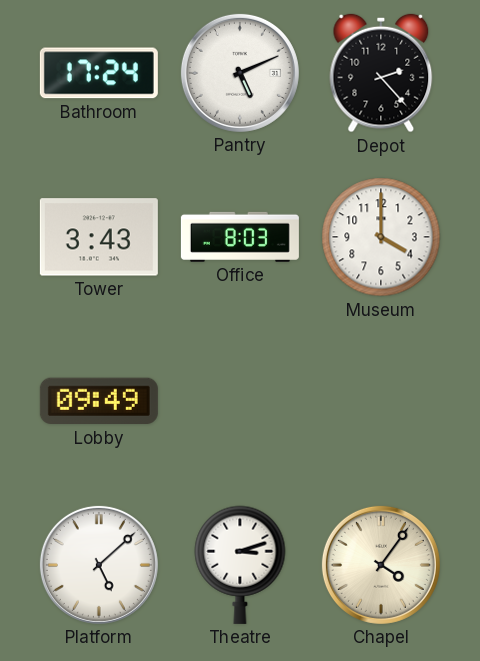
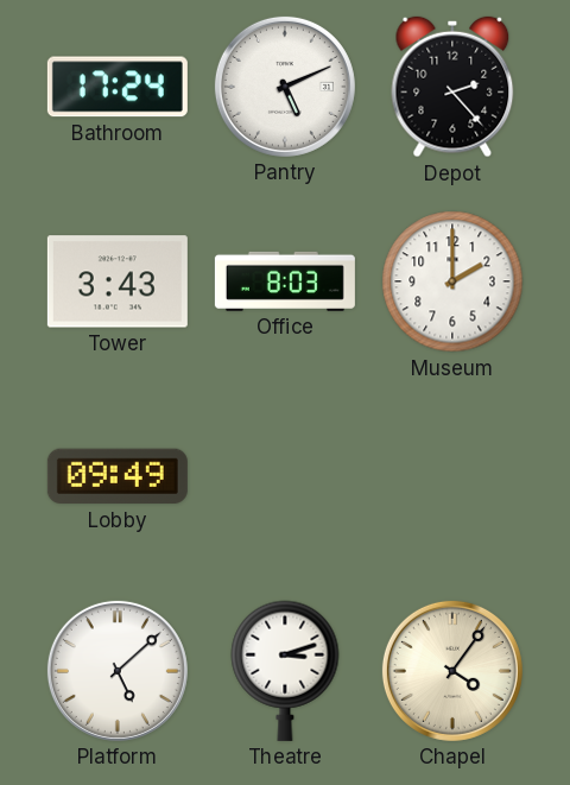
Museum: 4:00 -> 2:00 (452, 281)
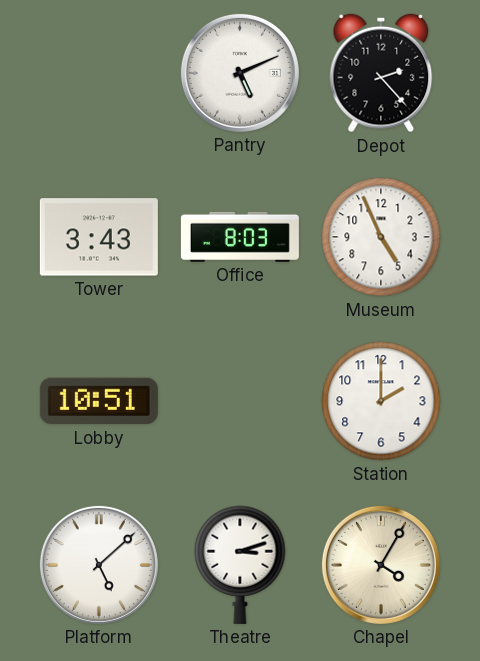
Bathroom: 17:24 -> none (118, 87)
Museum: 2:00 -> 4:56 (381, 237)
Lobby: 09:49 -> 10:51 (99, 401)
Station: none -> 2:00 (381, 401)
Chapel: 4:06 -> 4:05 (381, 565)
